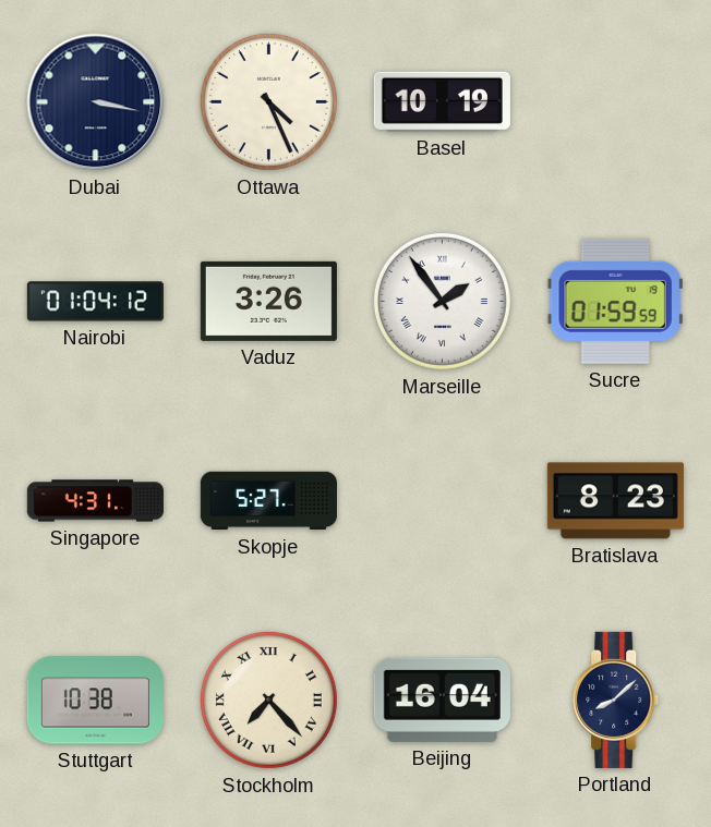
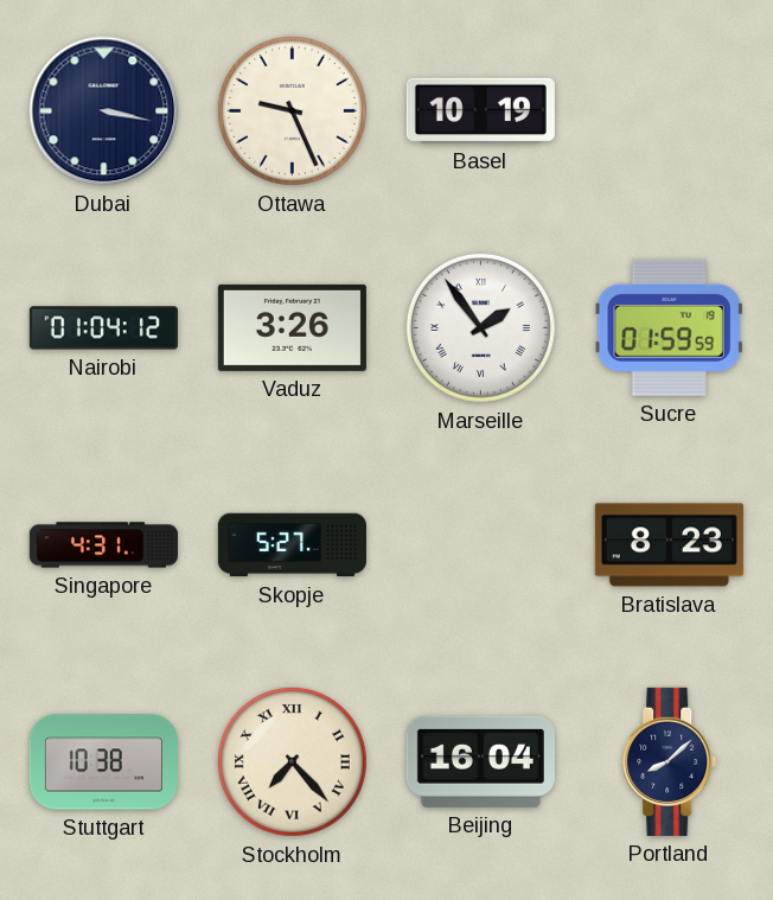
Ottawa: 4:26 -> 9:26 (292, 110)
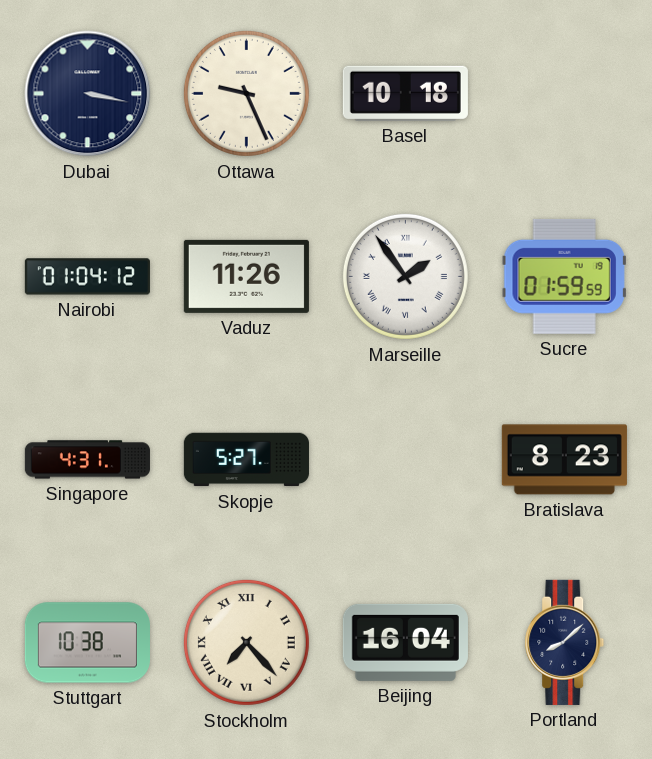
Basel: 10:19 -> 10:18 (405, 93)
Vaduz: 3:26 -> 11:26 (246, 276)
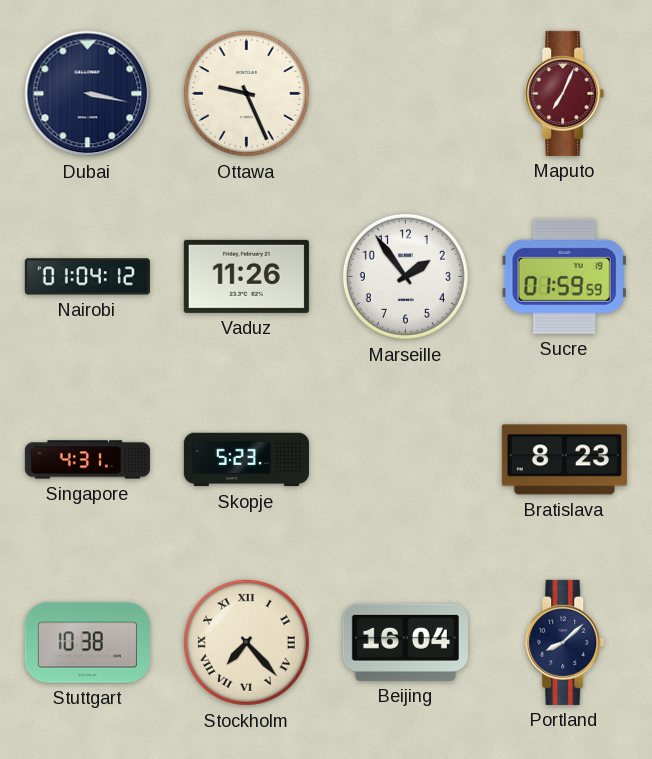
Basel: 10:18 -> none (405, 93)
Maputo: none -> 7:04 (565, 93)
Marseille numerals: Roman -> Arabic (405, 276)
Skopje: 5:27 -> 5:23 (246, 460)
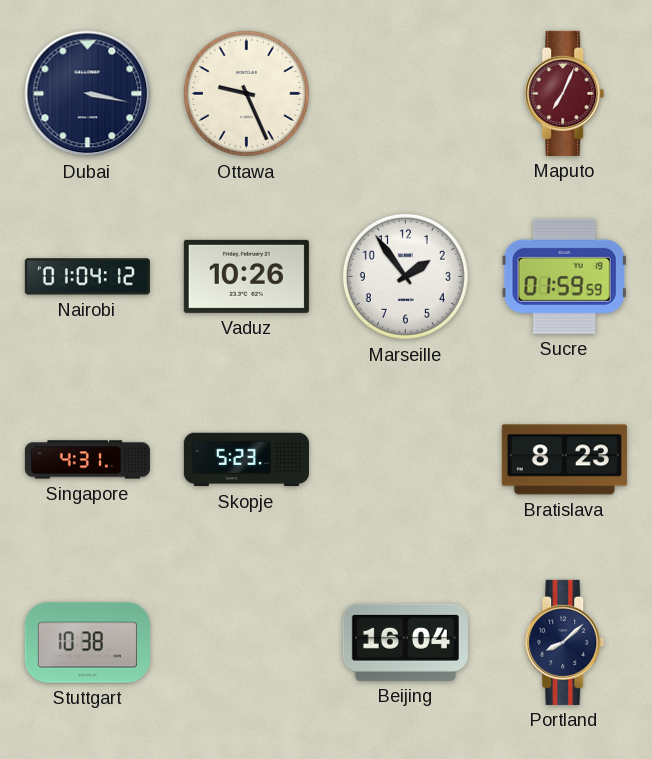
Vaduz: 11:26 -> 10:26 (246, 276)
Stockholm: 7:23 -> none (246, 642)
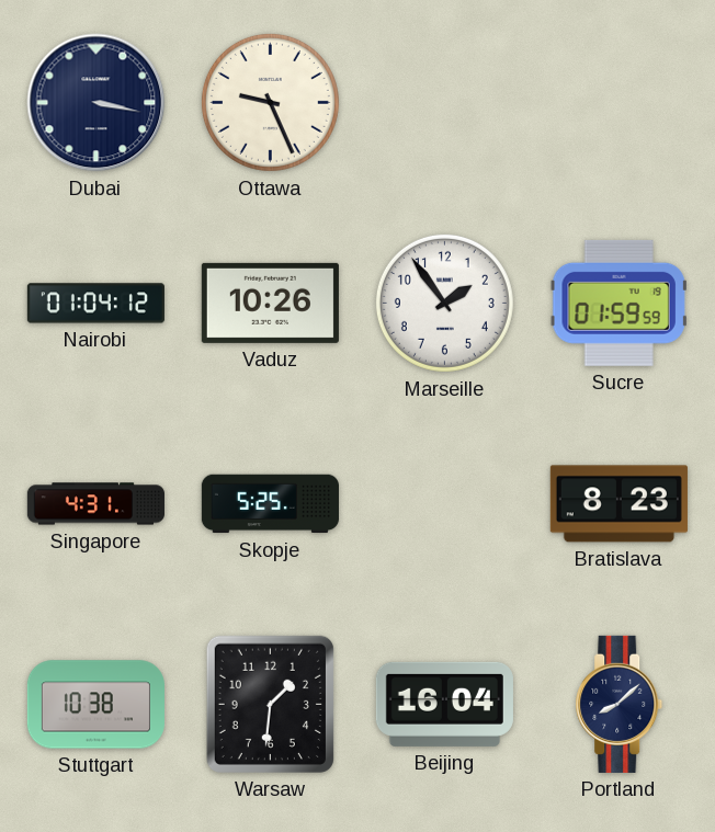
Maputo: 7:04 -> none (565, 93)
Skopje: 5:23 -> 5:25 (270, 504)
Warsaw: none -> 1:31 (270, 704)
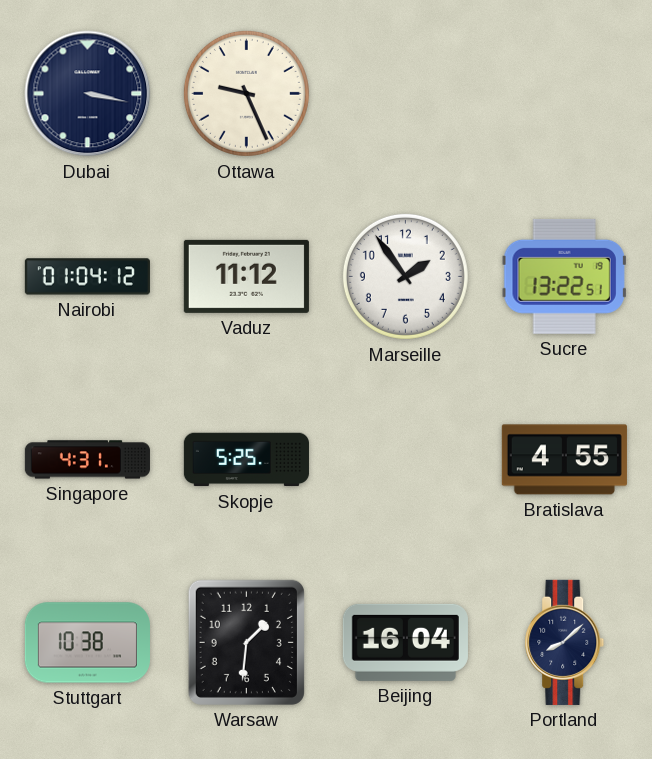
Vaduz: 10:26 -> 11:12 (246, 276)
Sucre: 01:59 -> 13:22 (564, 276)
Bratislava: 8:23 -> 4:55 (564, 460)
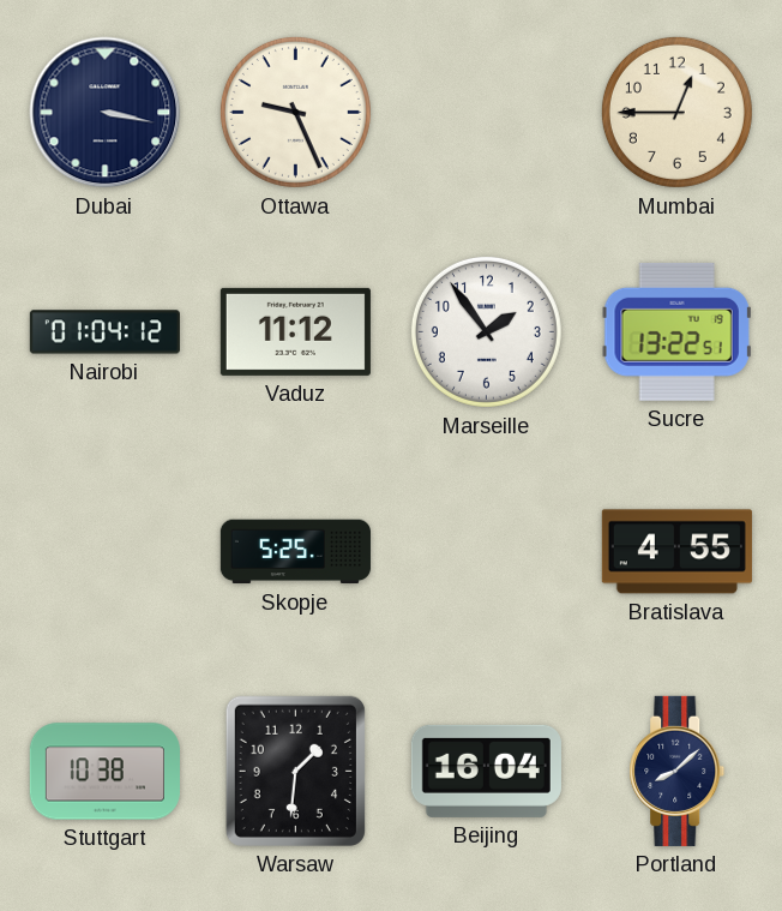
Mumbai: none -> 12:45 (676, 112)
Singapore: 4:31 -> none (87, 460)
